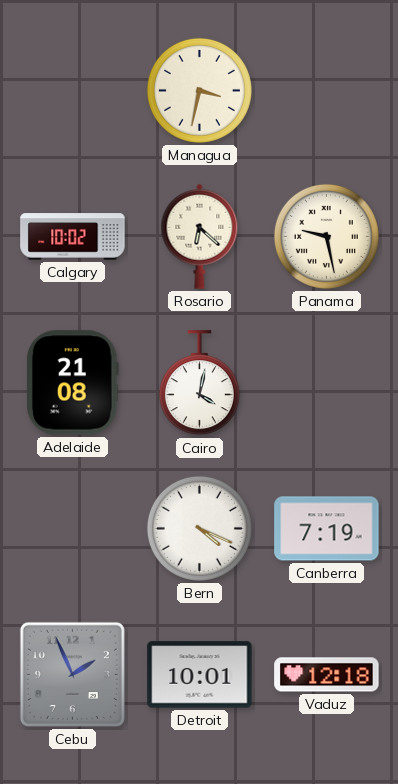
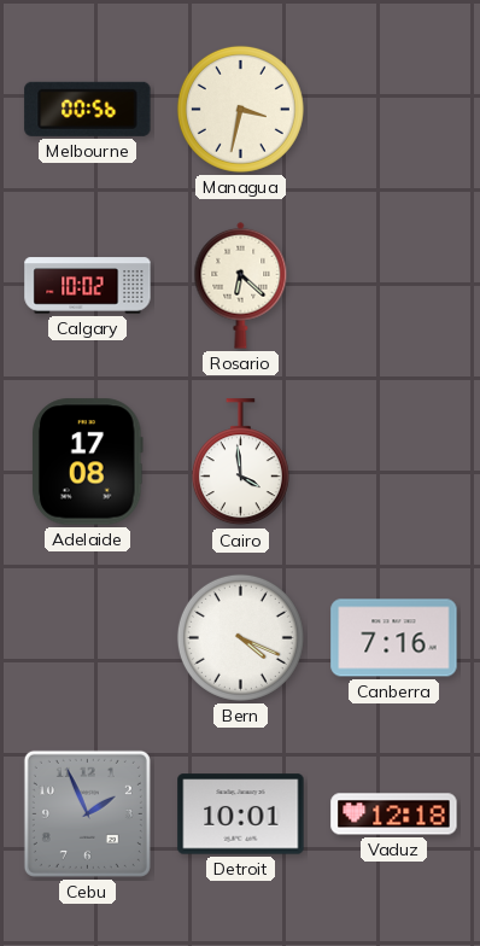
Melbourne: none -> 00:56 (88, 109)
Panama: 9:28 -> none (326, 236)
Adelaide: 21:08 -> 17:08 (87, 462)
Cairo: 4:02 -> 3:59 (240, 462)
Canberra: 7:19 -> 7:16 (394, 638)
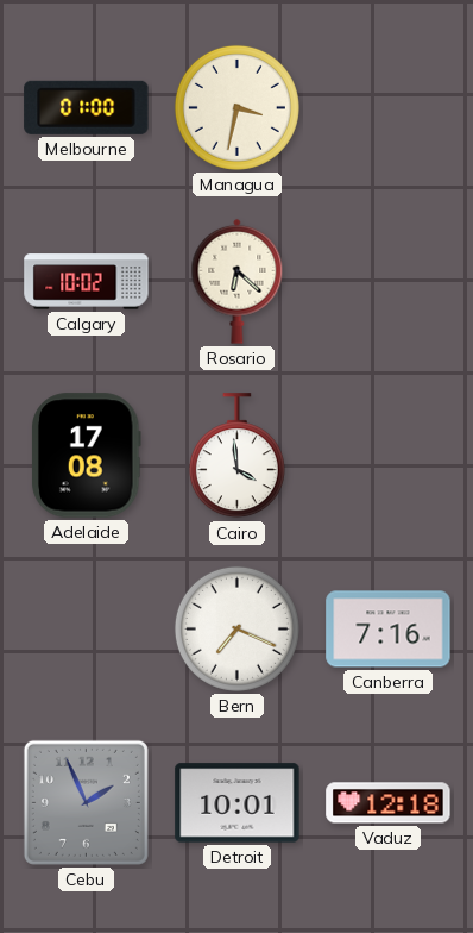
Melbourne: 00:56 -> 01:00 (87, 107)
Bern: 4:19 -> 7:19 (236, 628)
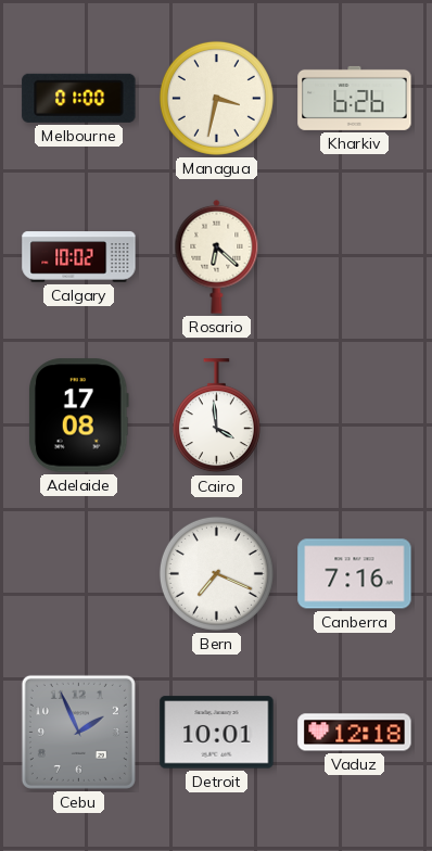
Kharkiv: none -> 6:26 (355, 98)
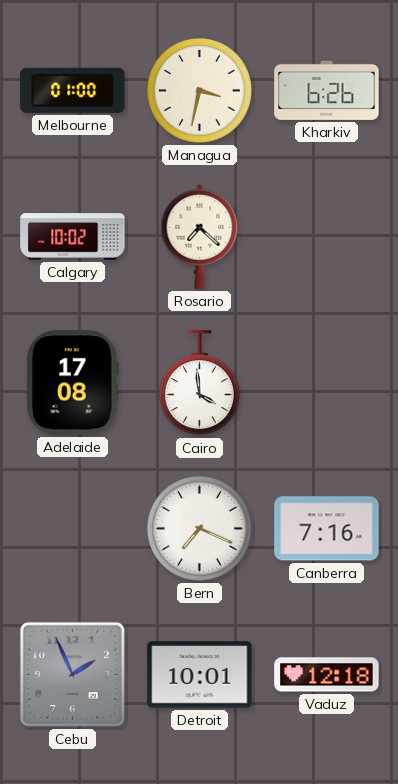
Rosario: 6:22 -> 7:22 (200, 236)
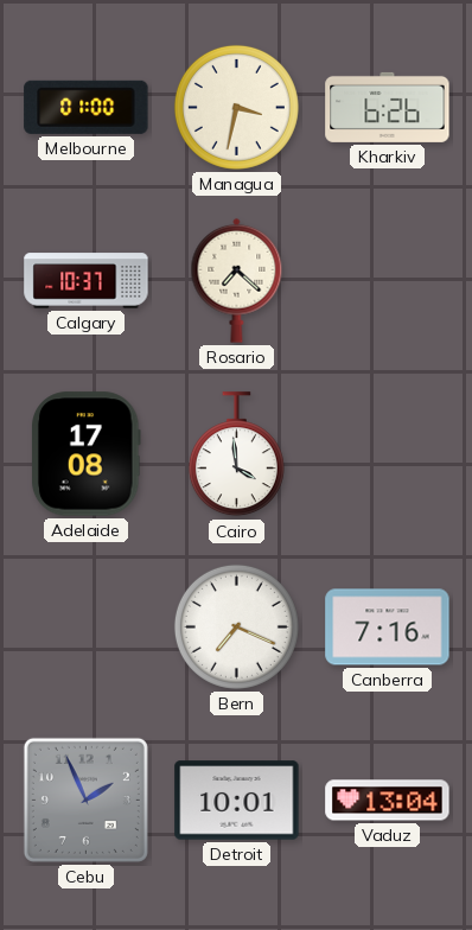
Calgary: 10:02 -> 10:37 (87, 281)
Vaduz: 12:18 -> 13:04 (388, 801)
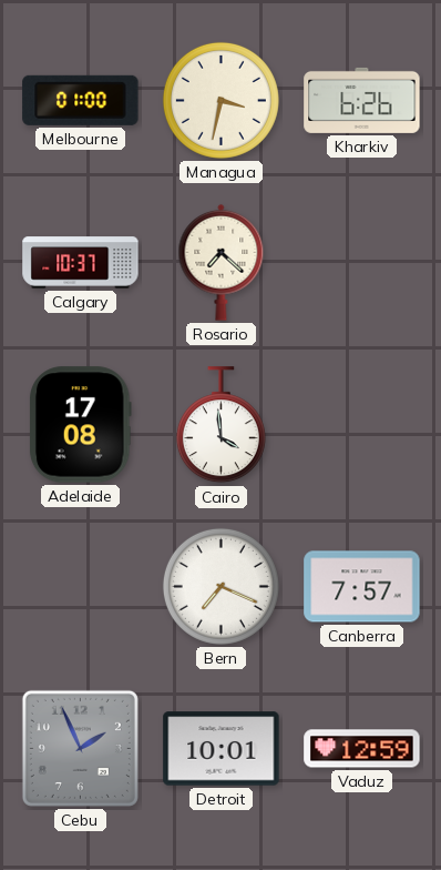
Canberra: 7:16 -> 7:57 (362, 587)
Vaduz: 13:04 -> 12:59 (362, 749)
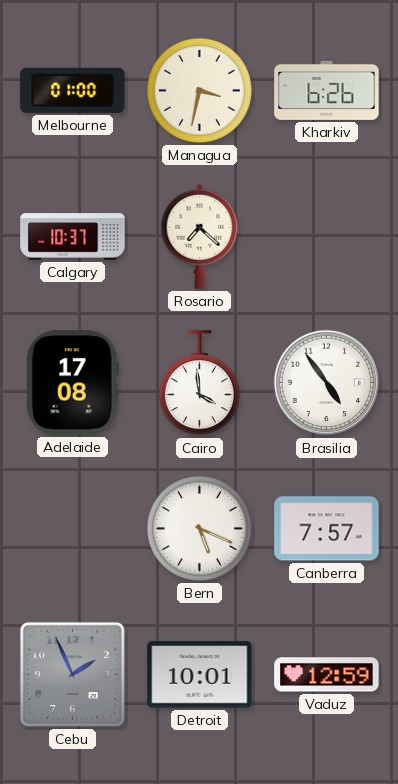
Brasilia: none -> 4:54 (327, 383)
Bern: 7:19 -> 5:19 (199, 528)
